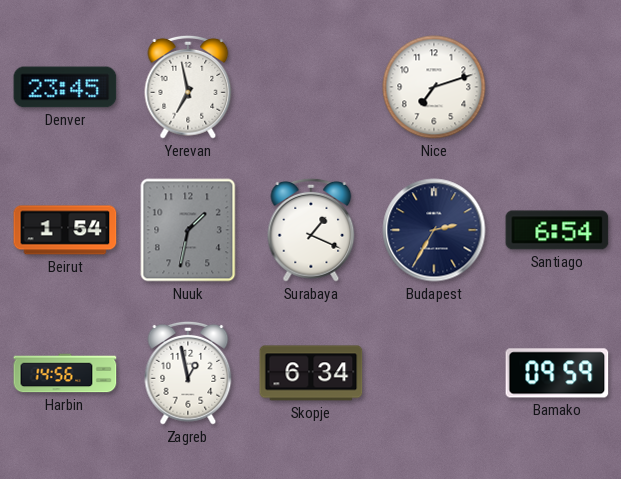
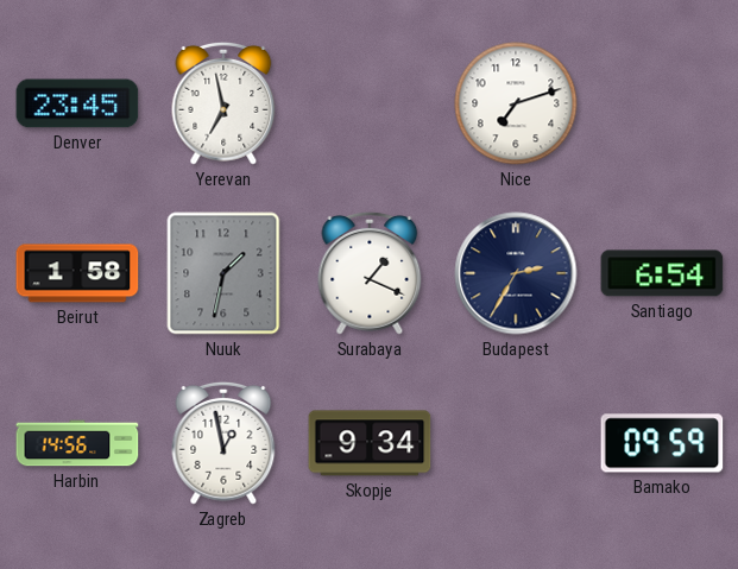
Beirut: 1:54 -> 1:58 (77, 273)
Skopje: 6:34 -> 9:34 (370, 443)
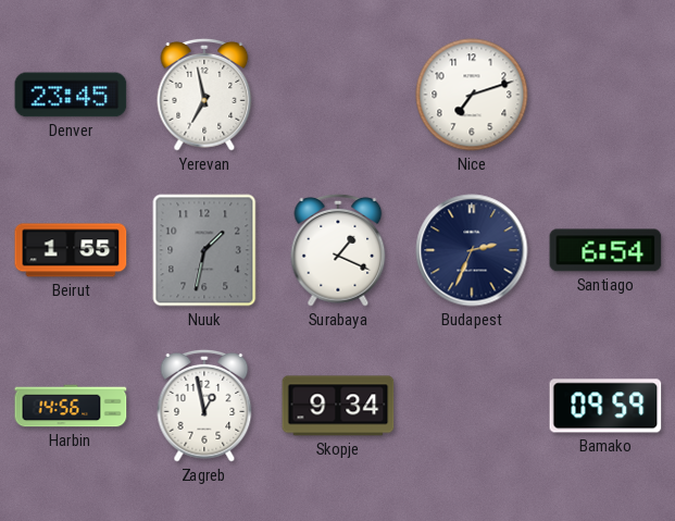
Beirut: 1:58 -> 1:55 (71, 250)
Budapest: 2:35 -> 2:34 (472, 250)
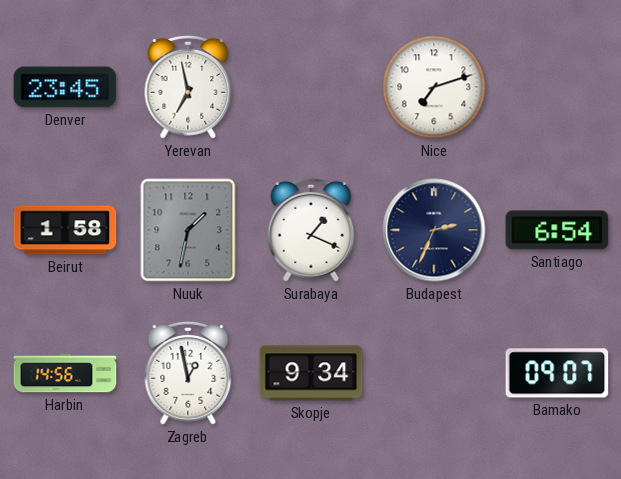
Beirut: 1:55 -> 1:58 (65, 230)
Bamako: 09:59 -> 09:07 (557, 373)
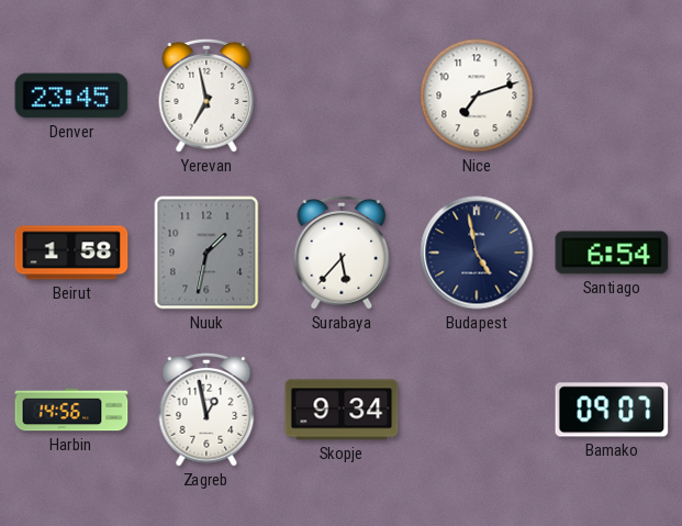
Surabaya: 1:19 -> 5:37 (342, 253)
Budapest: 2:34 -> 4:58 (477, 253)
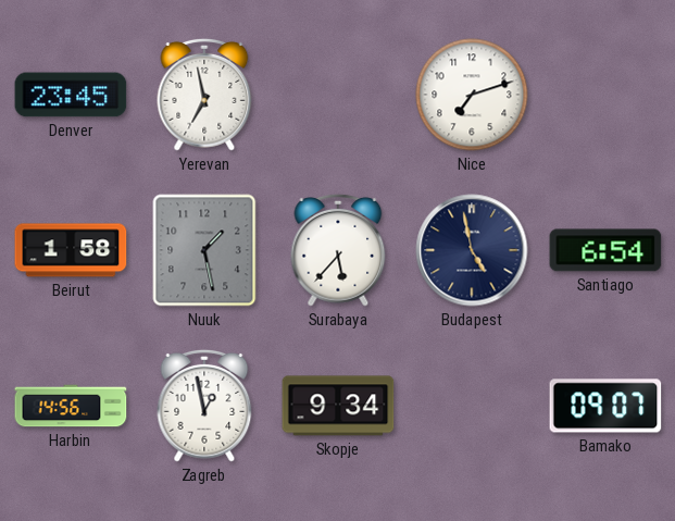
Nuuk: 1:32 -> 1:28 (204, 250)
